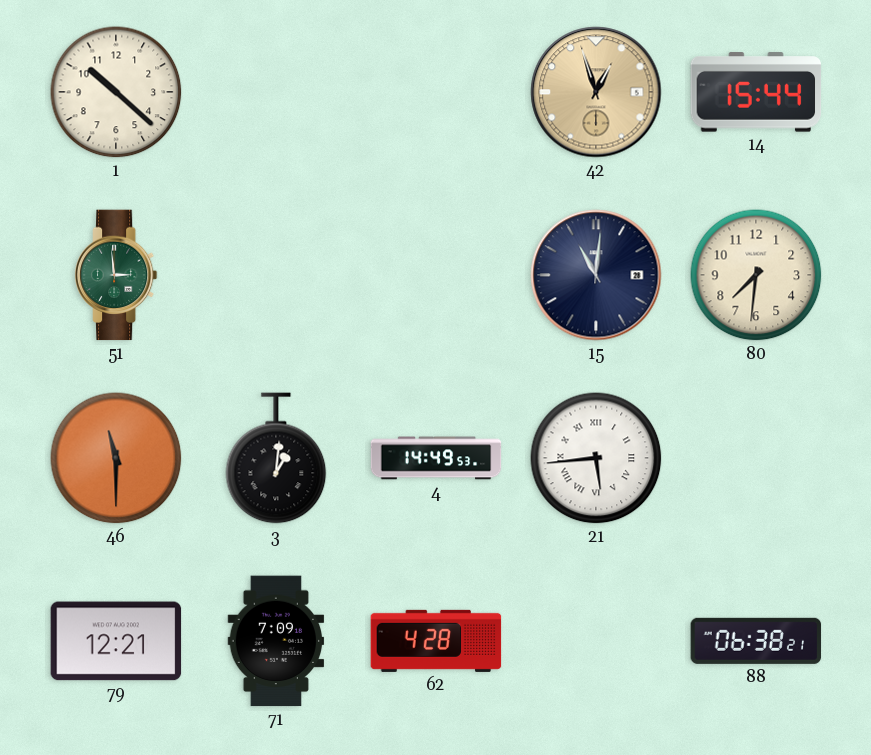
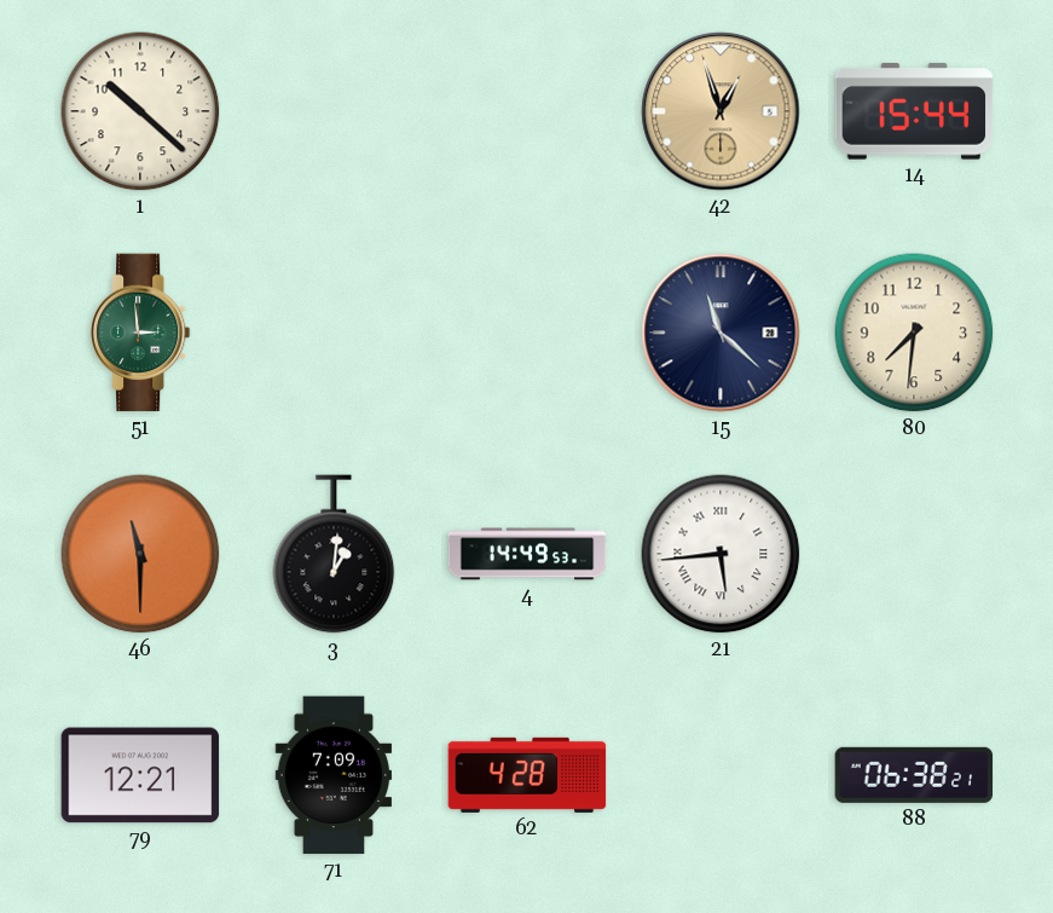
15: 11:01 -> 11:22 (721, 333)
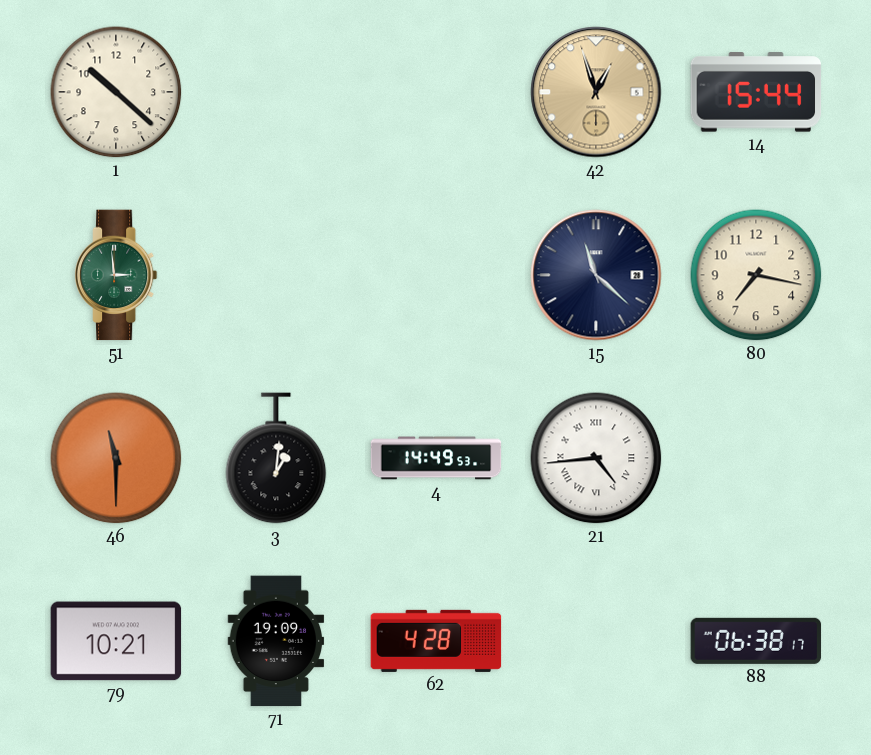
80: 7:31 -> 7:17 (756, 275)
21: 5:44 -> 4:44 (596, 458)
79: 12:21 -> 10:21 (116, 641)
71: 7:09 -> 19:09 (276, 641)
88: 06:38:21 -> 06:38:17 (756, 641)
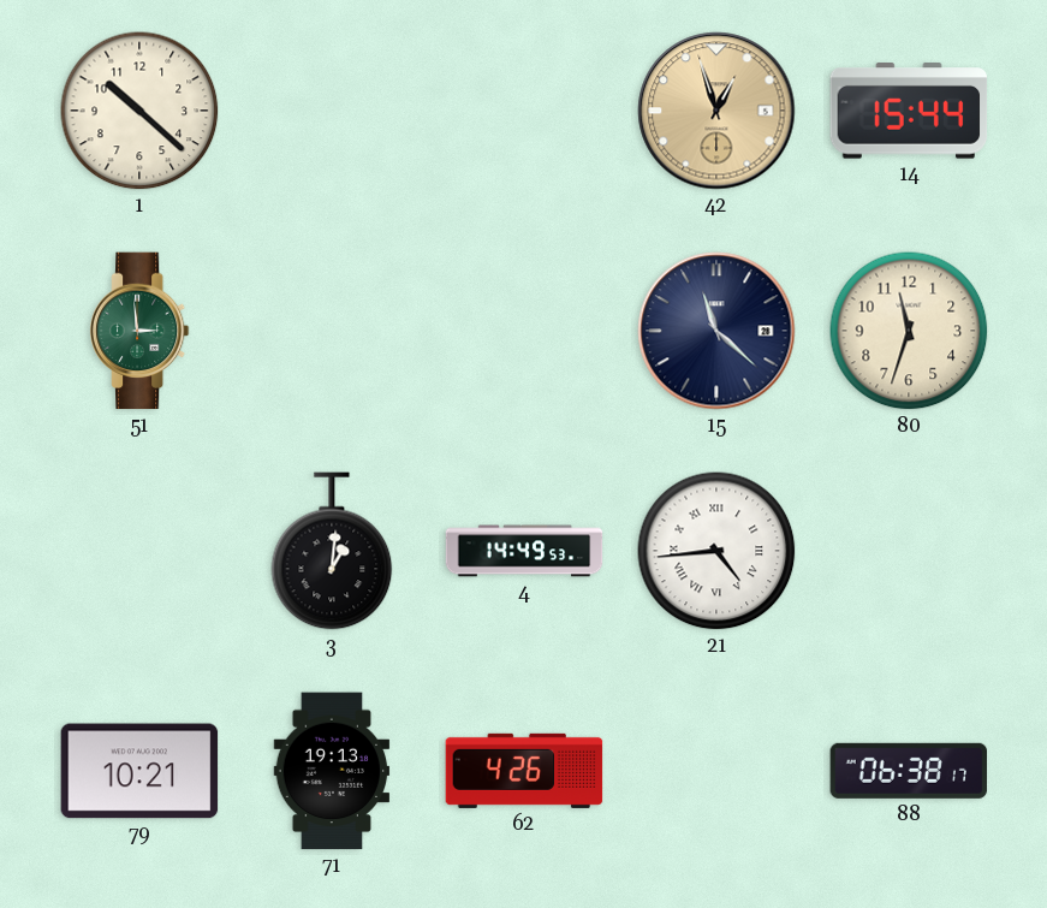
80: 7:17 -> 11:33 (909, 331)
46: 11:30 -> none (116, 458)
71: 19:09 -> 19:13 (332, 771)
62: 4:28 -> 4:26 (524, 771)
